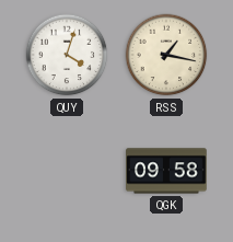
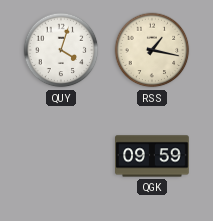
QGK: 09:58 -> 09:59 (152, 156)
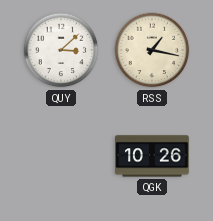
QUY: 4:03 -> 3:08 (61, 50)
QGK: 09:59 -> 10:26 (152, 156)
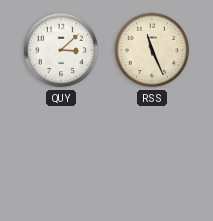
RSS: 1:17 -> 11:26 (152, 50)
QGK: 10:26 -> none (152, 156)
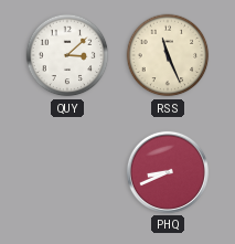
PHQ: none -> 8:41 (168, 172)
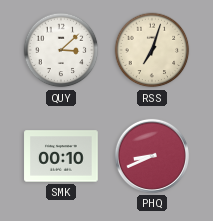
RSS: 11:26 -> 7:03 (152, 50)
SMK: none -> 00:10 (61, 156)
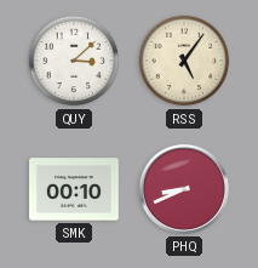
RSS: 7:03 -> 5:06 (184, 61)
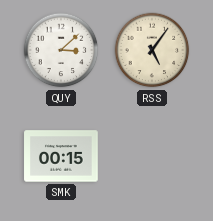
SMK: 00:10 -> 00:15 (61, 156)
PHQ: 8:41 -> none (184, 189)
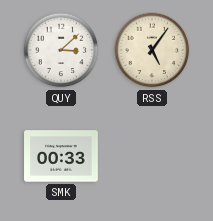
SMK: 00:15 -> 00:33 (61, 156)
